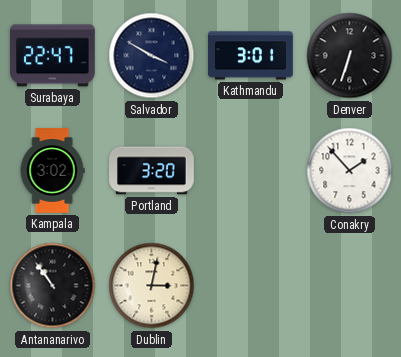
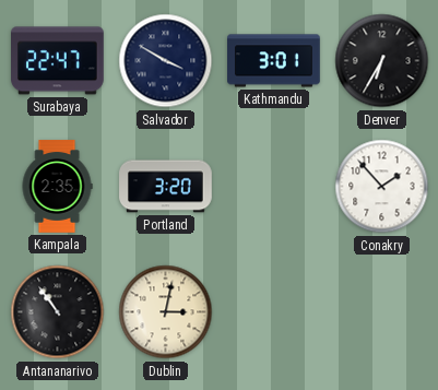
Denver: 6:33 -> 6:35 (382, 61)
Kampala: 3:02 -> 2:35 (57, 187)
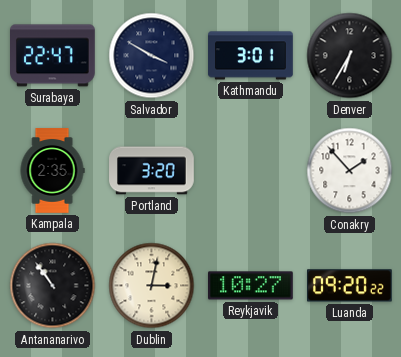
Reykjavik: none -> 10:27 (251, 286)
Luanda: none -> 09:20 (350, 286)
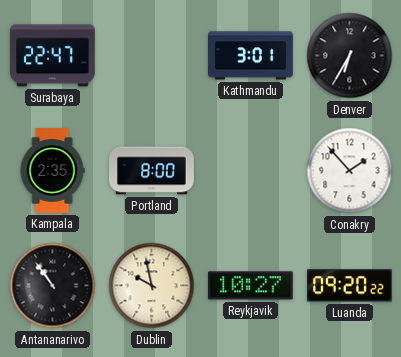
Salvador: 3:50 -> none (152, 56)
Portland: 3:20 -> 8:00 (152, 171)
Dublin: 3:02 -> 9:58 (152, 286)
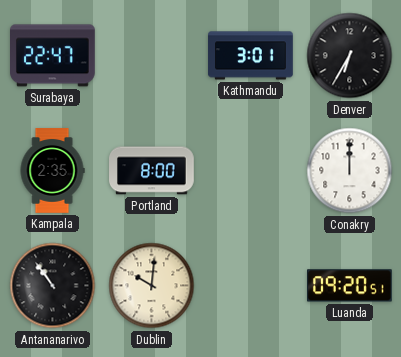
Conakry: 1:53 -> 12:00 (350, 171)
Dublin: 9:58 -> 10:01 (152, 286)
Reykjavik: 10:27 -> none (251, 286)
Luanda: 09:20:22 -> 09:20:51 (350, 286)
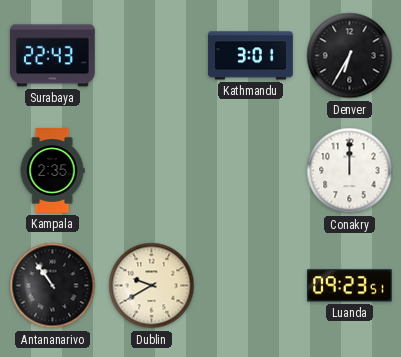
Surabaya: 22:47 -> 22:43 (53, 56)
Portland: 8:00 -> none (152, 171)
Dublin: 10:01 -> 9:40 (152, 286)
Luanda: 09:20 -> 09:23 (350, 286)
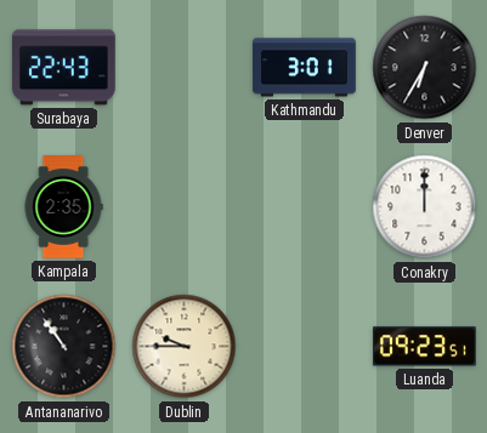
Dublin: 9:40 -> 9:45 (185, 347)
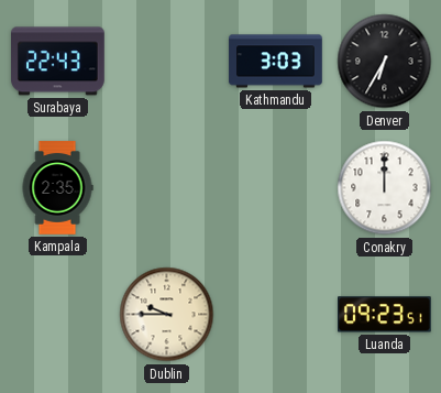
Kathmandu: 3:01 -> 3:03 (276, 62)
Antananarivo: 10:54 -> none (64, 347)
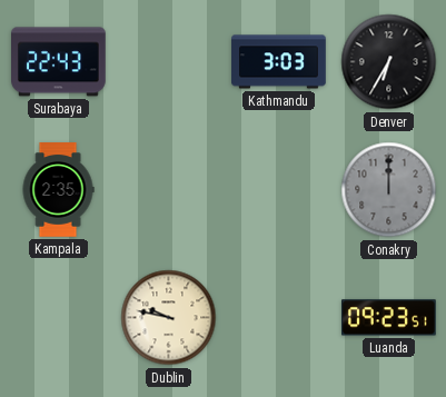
Conakry dial: white -> grey (389, 190)
Dublin: 9:45 -> 9:47 (169, 318)
